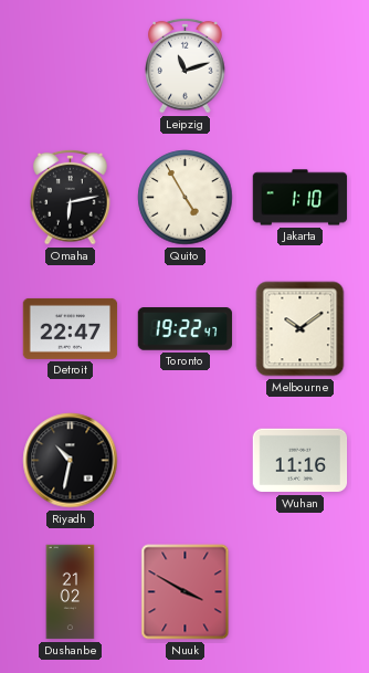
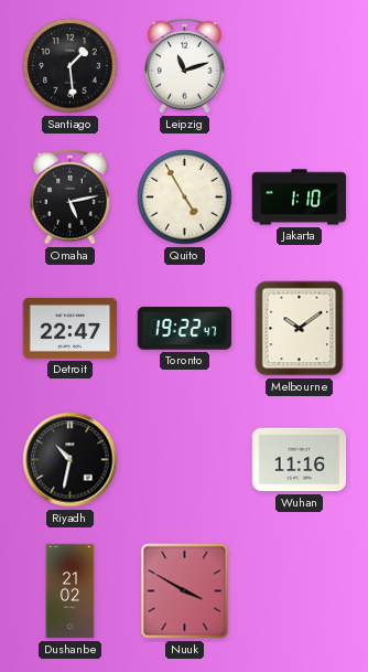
Santiago: none -> 1:29 (71, 66)
Omaha: 6:13 -> 5:13 (71, 196)
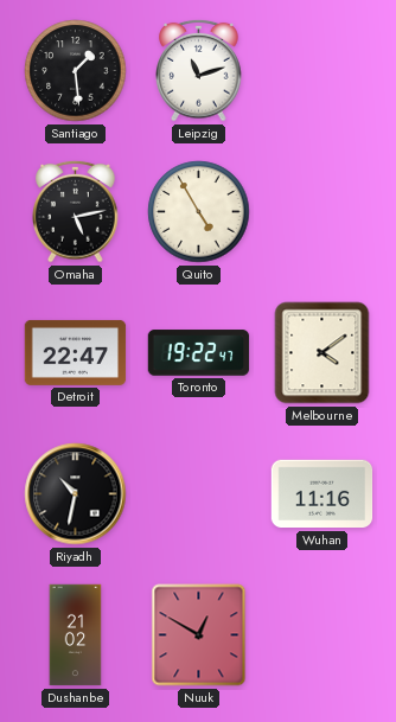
Jakarta: 1:10 -> none (300, 198)
Melbourne: 10:09 -> 4:09 (322, 353)
Nuuk: 3:50 -> 12:50 (199, 635)
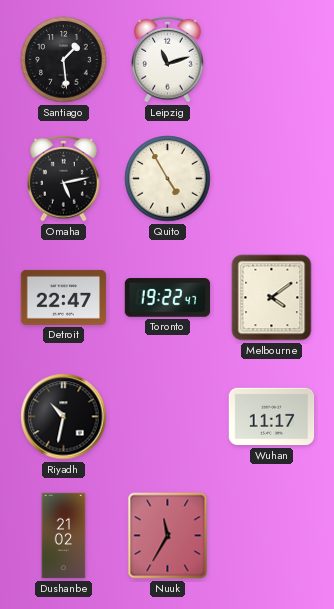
Wuhan: 11:16 -> 11:17 (272, 417)
Nuuk: 12:50 -> 11:35 (168, 536)
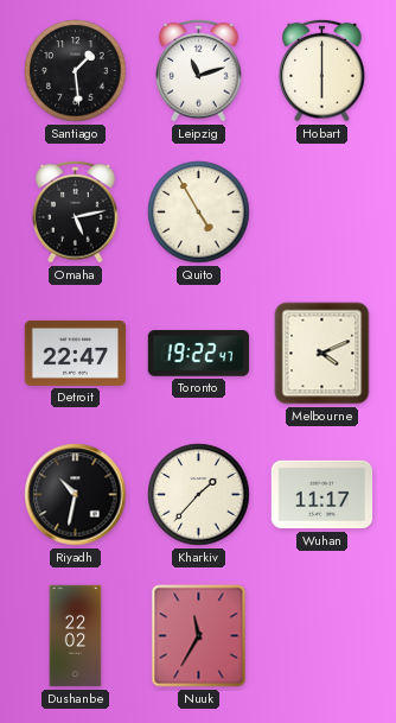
Hobart: none -> 6:00 (322, 70)
Melbourne: 4:09 -> 4:11 (322, 354)
Kharkiv: none -> 1:37 (199, 495)
Dushanbe: 21:02 -> 22:02 (76, 636)
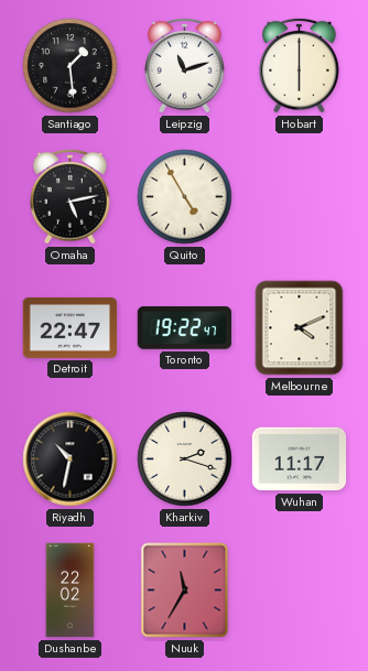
Kharkiv: 1:37 -> 2:18 (185, 459)
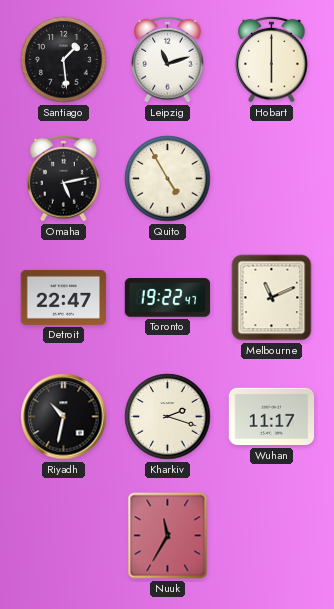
Melbourne: 4:11 -> 11:11 (272, 298)
Dushanbe: 22:02 -> none (71, 591)
